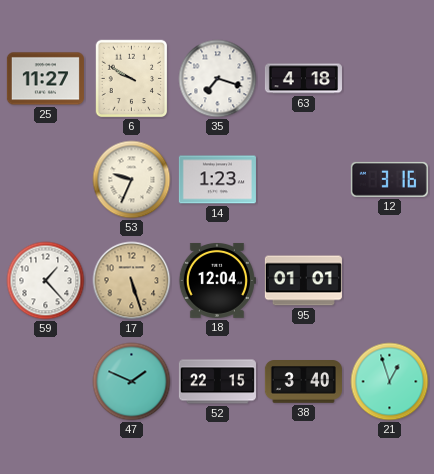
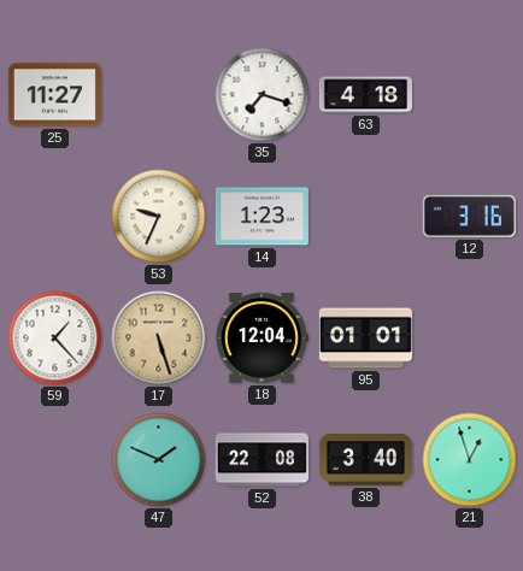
6: 9:50 -> none (132, 79)
52: 22:15 -> 22:08 (261, 460)
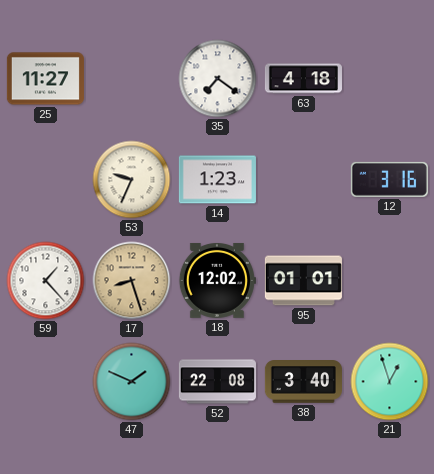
35: 7:18 -> 7:21 (218, 79)
17: 5:27 -> 8:27 (132, 281)
18: 12:04 -> 12:02 (217, 280)
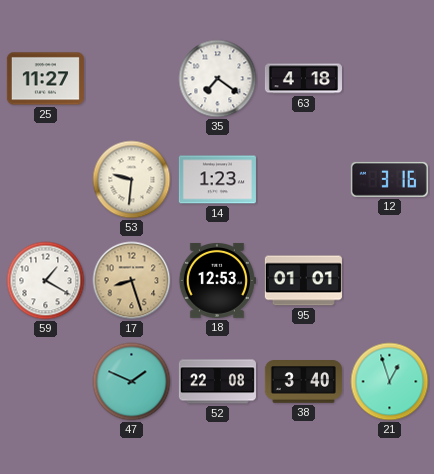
53: 9:34 -> 9:31 (132, 180)
59: 1:23 -> 1:20 (46, 281)
18: 12:02 -> 12:53 (217, 280)
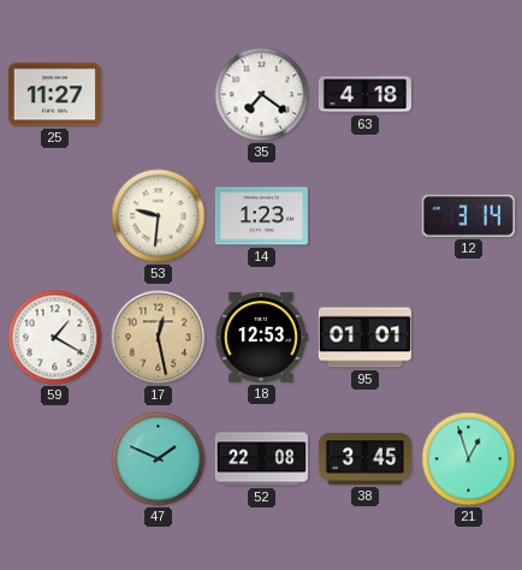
12: 3:16 -> 3:14 (468, 215)
17: 8:27 -> 12:28 (159, 338)
38: 3:40 -> 3:45 (364, 459)
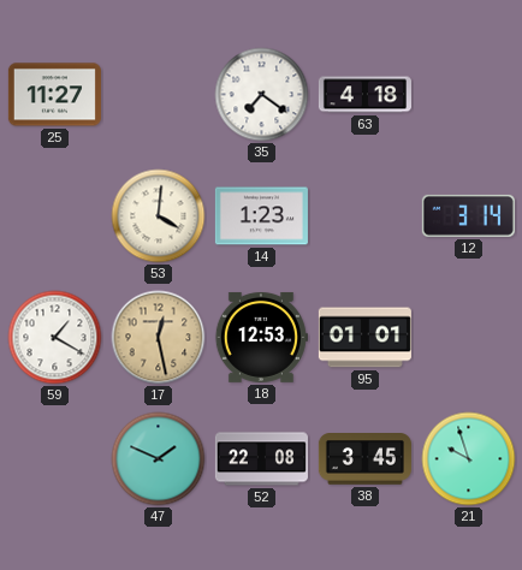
53: 9:31 -> 4:01 (159, 216)
21: 12:57 -> 9:57 (469, 459)
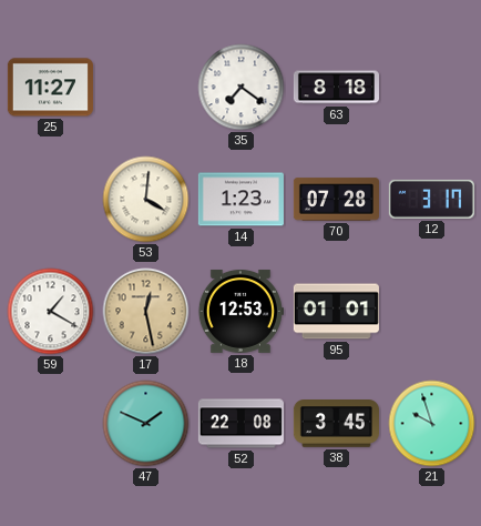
63: 4:18 -> 8:18 (336, 88)
70: none -> 07:28 (336, 200)
12: 3:14 -> 3:17 (431, 199)
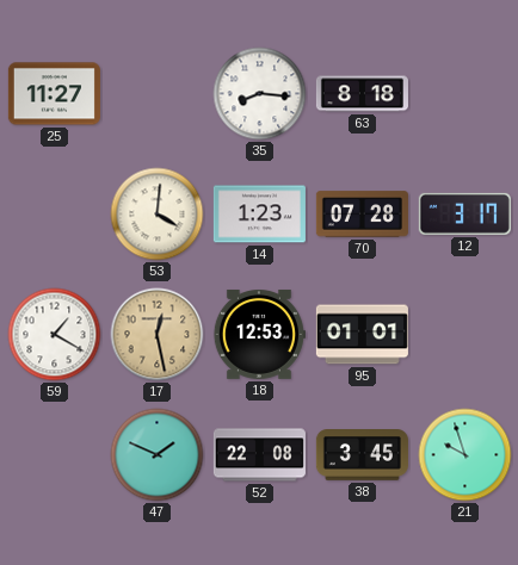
35: 7:21 -> 8:16 (260, 94)
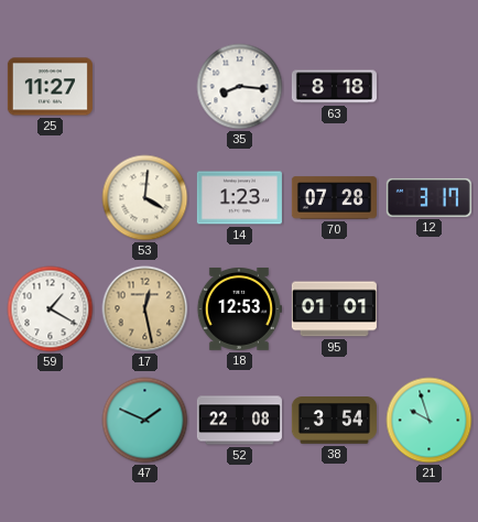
38: 3:45 -> 3:54 (334, 421)
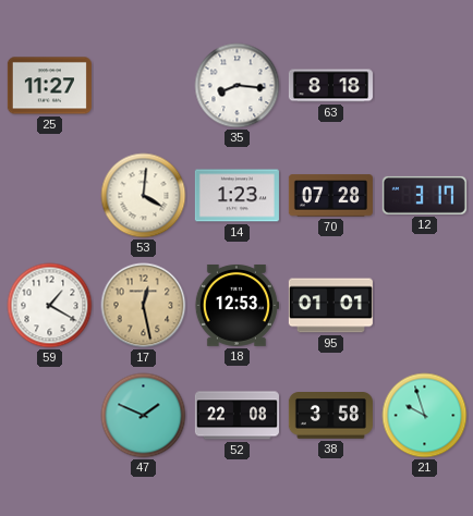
38: 3:54 -> 3:58 (330, 416)
